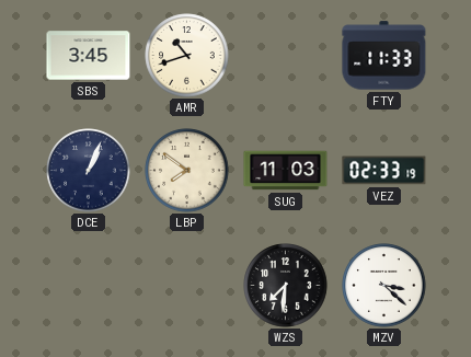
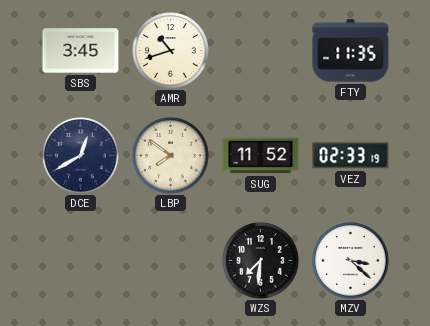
FTY: 11:33 -> 11:35 (351, 51)
DCE: 1:04 -> 12:40 (81, 156)
SUG: 11:03 -> 11:52 (261, 156)
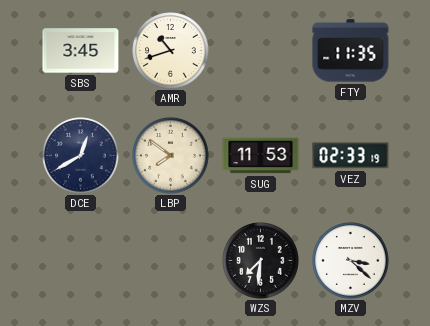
SUG: 11:52 -> 11:53 (261, 156)
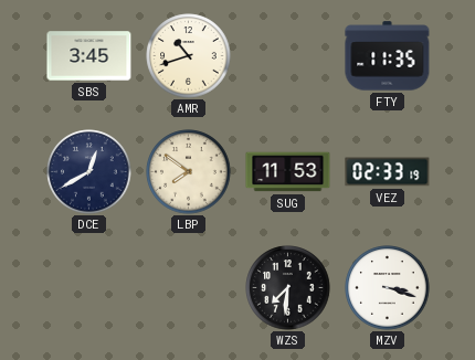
MZV: 3:22 -> 3:18 (388, 288)
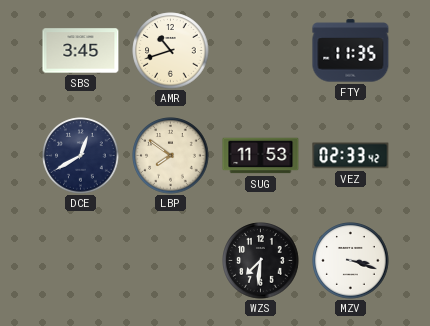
VEZ: 02:33:19 -> 02:33:42 (351, 156)
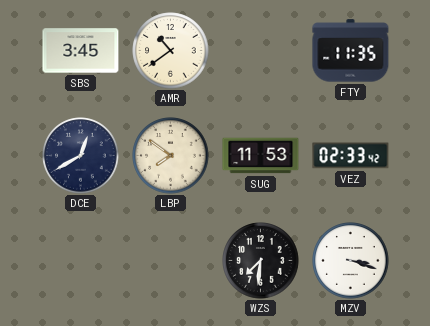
AMR: 10:42 -> 10:39 (171, 51)
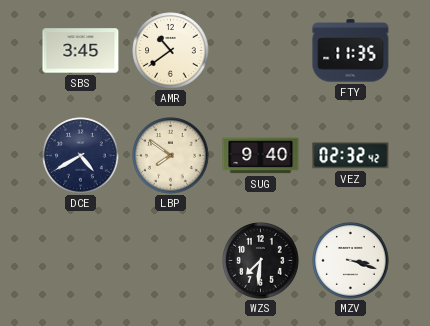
DCE: 12:40 -> 4:40 (81, 156)
SUG: 11:53 -> 9:40 (261, 156)
VEZ: 02:33 -> 02:32 (351, 156)
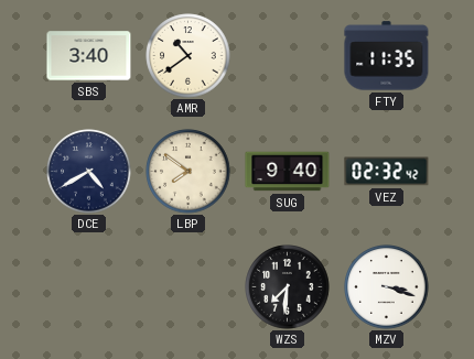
SBS: 3:45 -> 3:40 (89, 56)
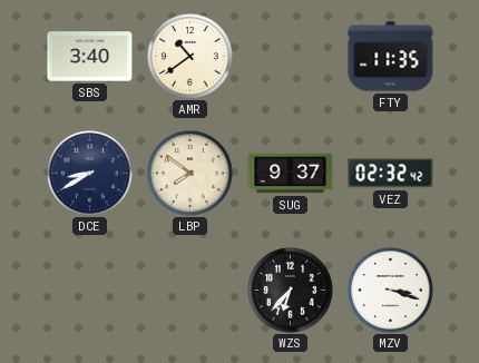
DCE: 4:40 -> 8:40 (90, 174)
SUG: 9:40 -> 9:37 (291, 174)
WZS: 7:31 -> 6:37 (291, 291)
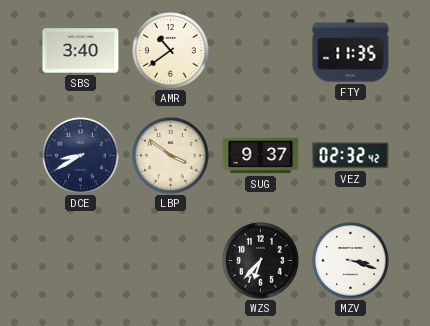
LBP: 7:51 -> 3:51 (171, 156)
